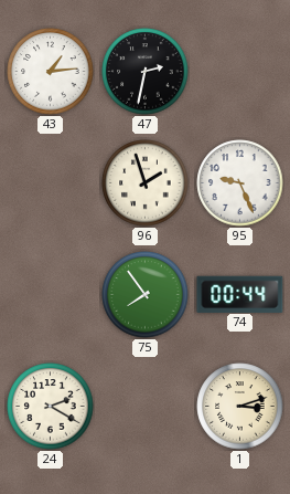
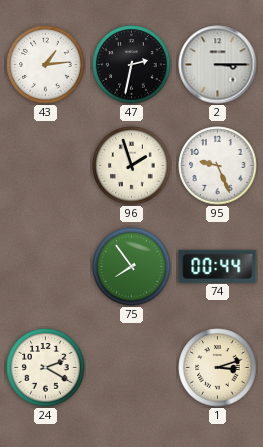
2: none -> 3:15 (218, 65)
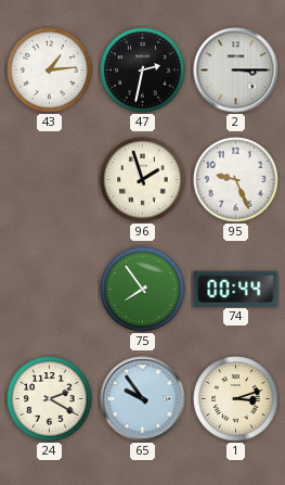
65: none -> 9:54 (143, 399)
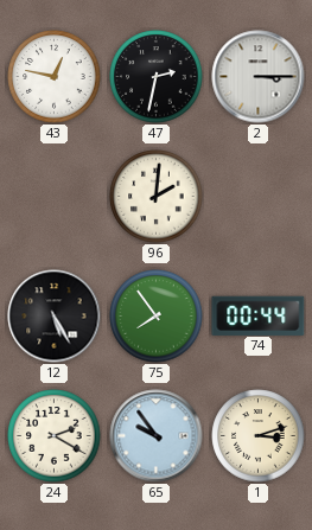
43: 1:14 -> 12:47 (55, 77)
96: 1:57 -> 2:01 (157, 197)
95: 9:26 -> none (236, 180)
12: none -> 5:25 (55, 317)
